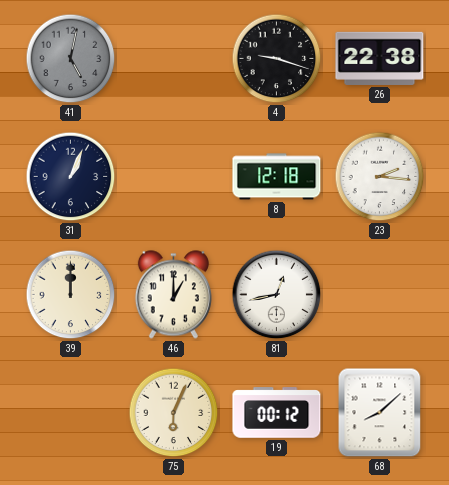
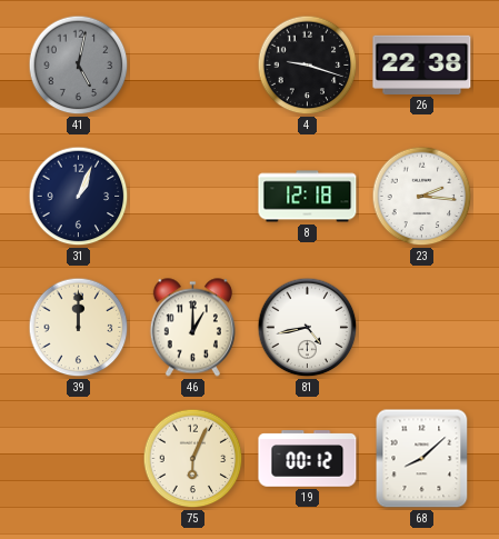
81: 12:43 -> 4:43 (308, 328)
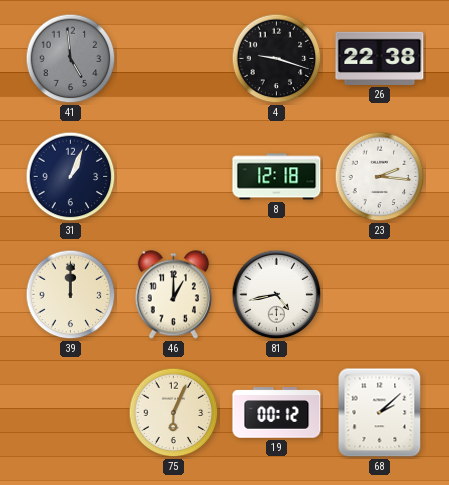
41: 5:02 -> 4:59 (71, 59)
68: 8:08 -> 2:08 (380, 413)
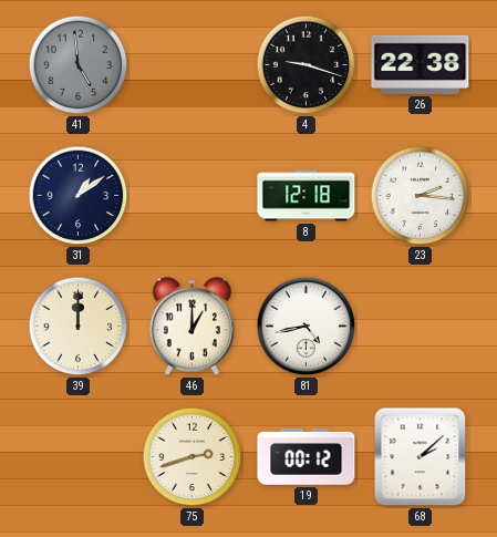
31: 1:04 -> 1:09 (79, 196)
75: 6:04 -> 2:42 (193, 457)
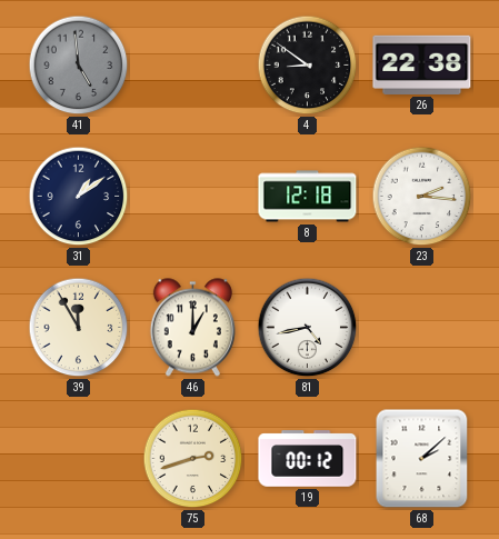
4: 9:18 -> 8:51 (308, 66)
39: 12:00 -> 11:55 (79, 328)
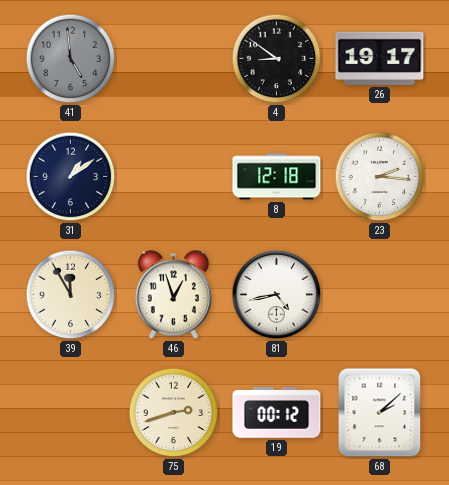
26: 22:38 -> 19:17 (380, 58)
46: 1:00 -> 12:57 (173, 295)
